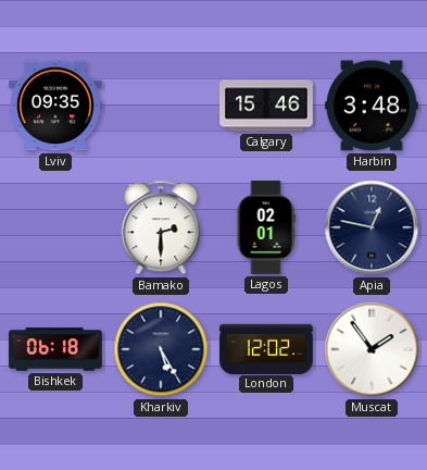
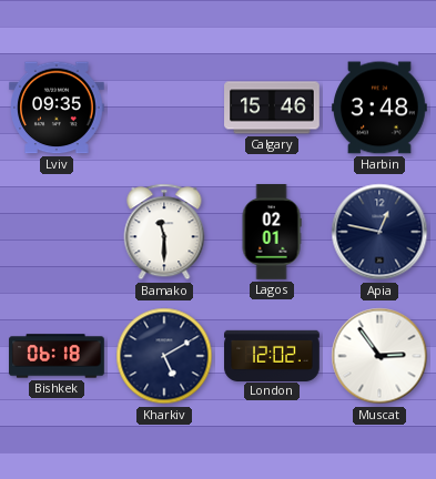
Bamako: 2:30 -> 11:30 (164, 232)
Kharkiv: 5:25 -> 5:10 (164, 356)
Muscat: 1:54 -> 2:54 (379, 356)
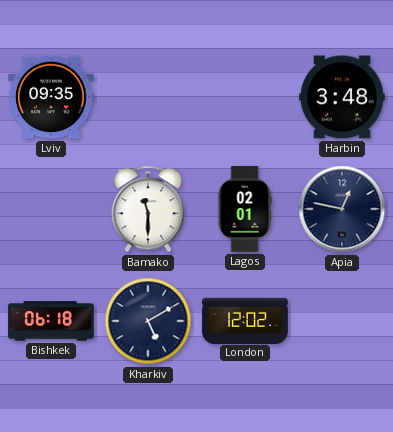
Calgary: 15:46 -> none (272, 108)
Muscat: 2:54 -> none (379, 356)
